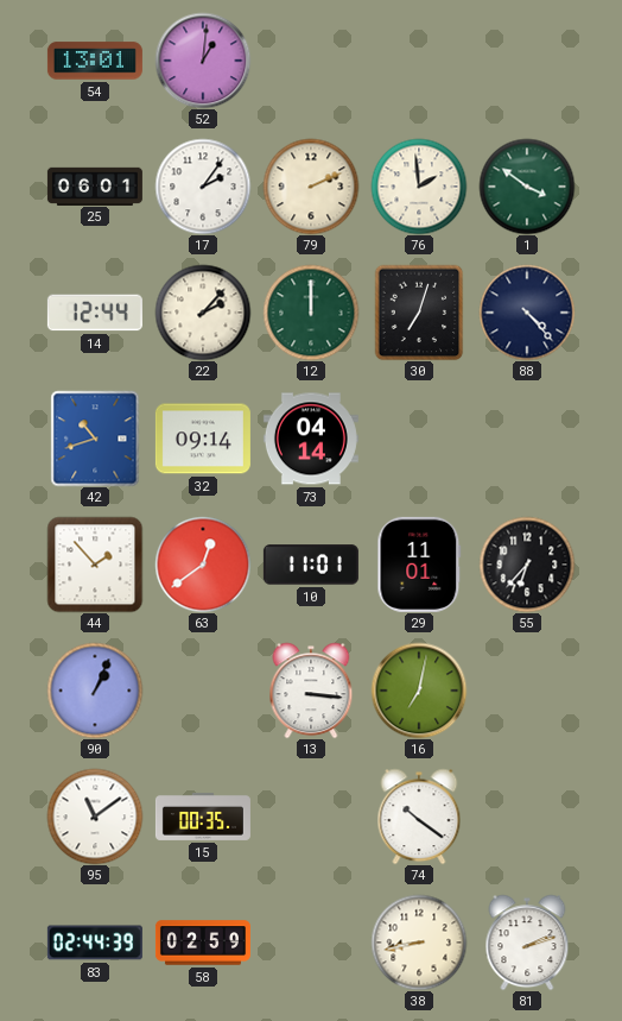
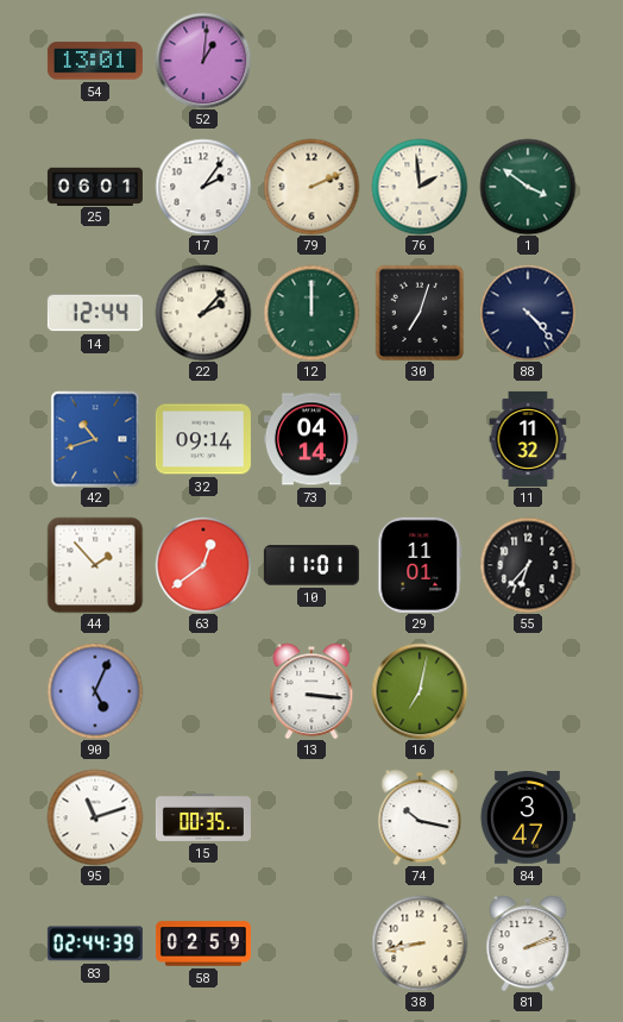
11: none -> 11:32 (528, 439)
90: 1:04 -> 5:04 (95, 691)
95: 11:09 -> 11:12 (95, 817)
74: 10:21 -> 10:17 (420, 817)
84: none -> 3:47 (528, 817)
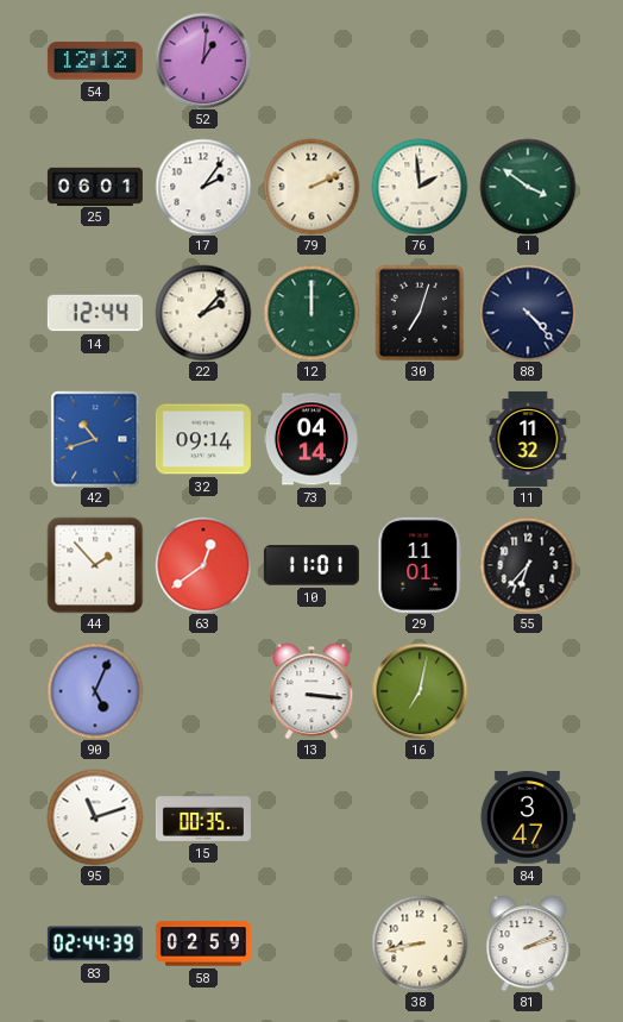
54: 13:01 -> 12:12 (95, 61)
74: 10:17 -> none (420, 817)
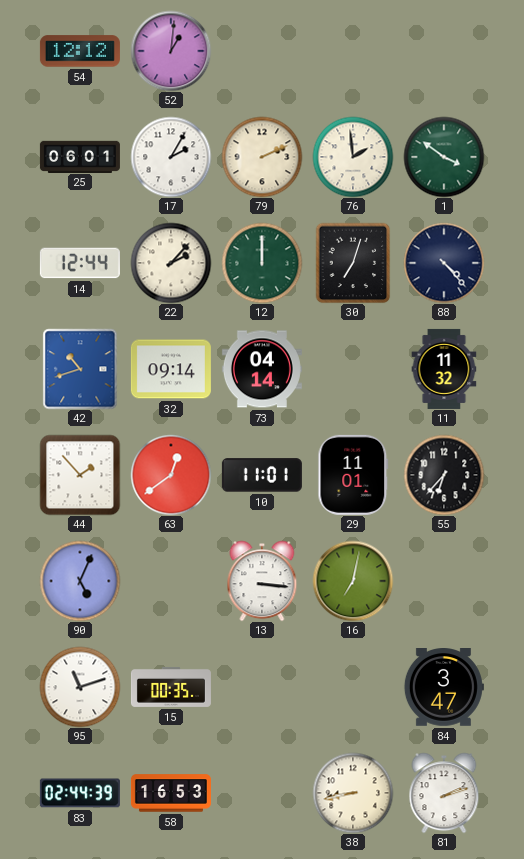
17: 2:06 -> 2:05 (171, 157)
58: 02:59 -> 16:53 (171, 793)
